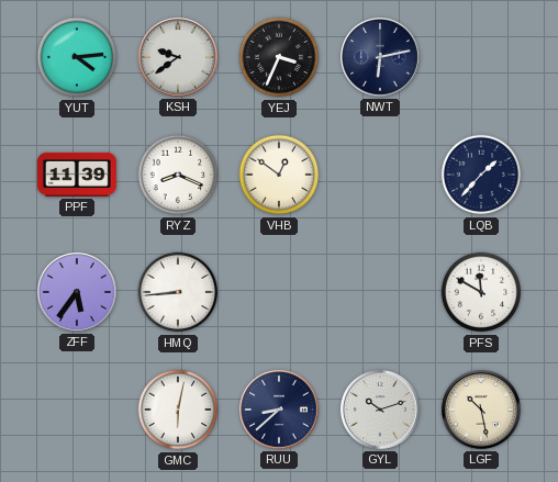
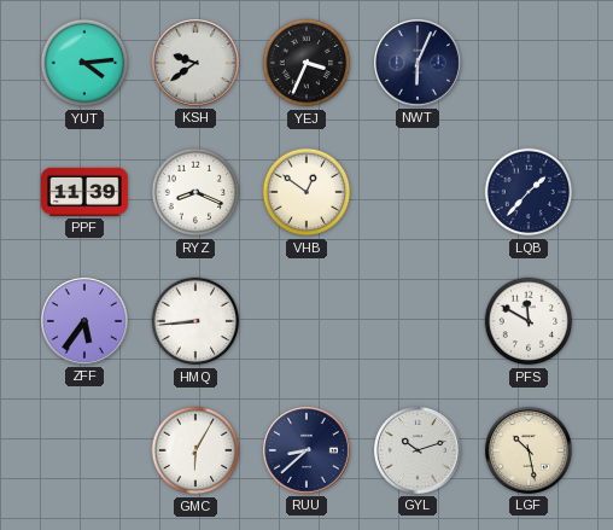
NWT: 6:13 -> 6:04 (418, 63)
GMC: 6:02 -> 6:05 (195, 450)
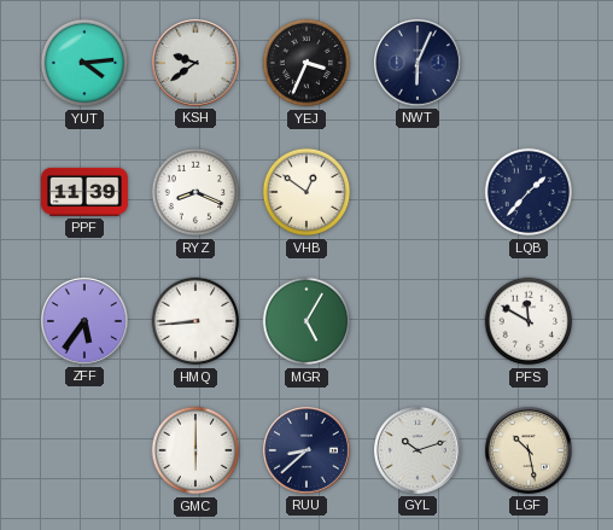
MGR: none -> 5:05 (306, 321)
GMC: 6:05 -> 6:00 (195, 450)
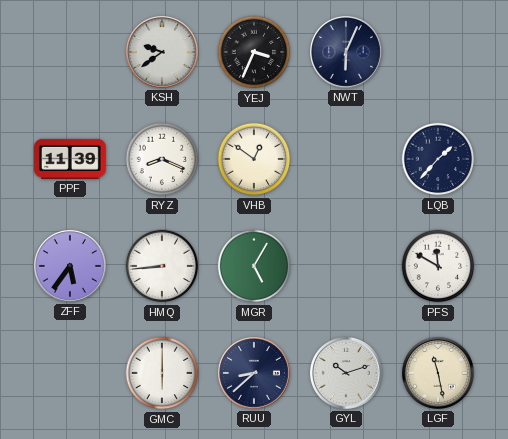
YUT: 4:14 -> none (84, 63)
LGF: 10:28 -> 11:28 (438, 373)
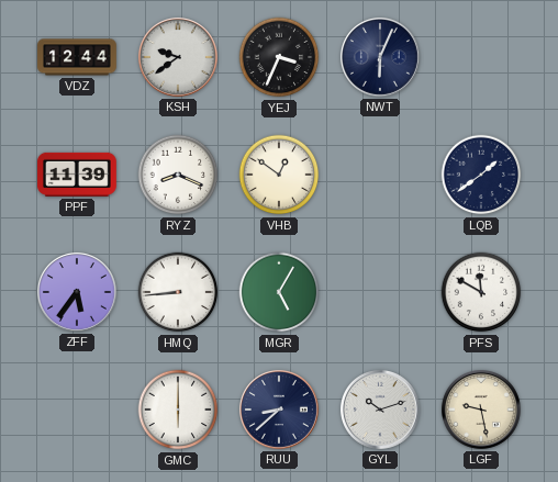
VDZ: none -> 12:44 (77, 57)
LQB: 1:37 -> 1:39 (481, 175)
LGF: 11:28 -> 9:28 (481, 410)
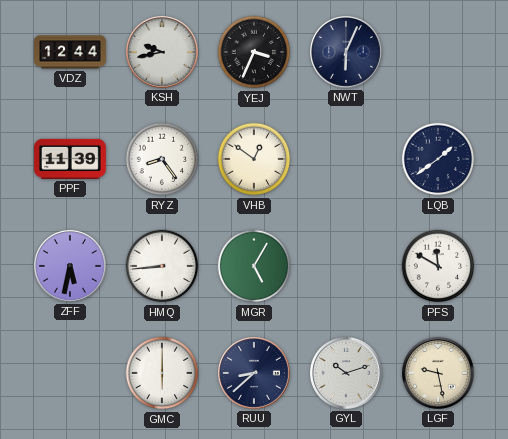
KSH: 9:39 -> 9:43 (162, 52)
RYZ: 8:19 -> 8:24 (162, 159)
ZFF: 5:36 -> 5:32 (70, 266)
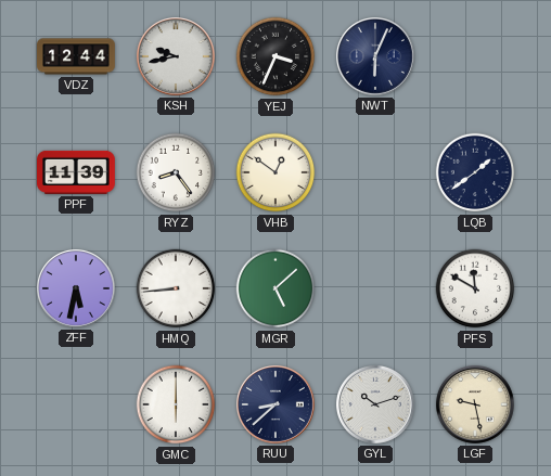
MGR: 5:05 -> 5:08 (275, 288)
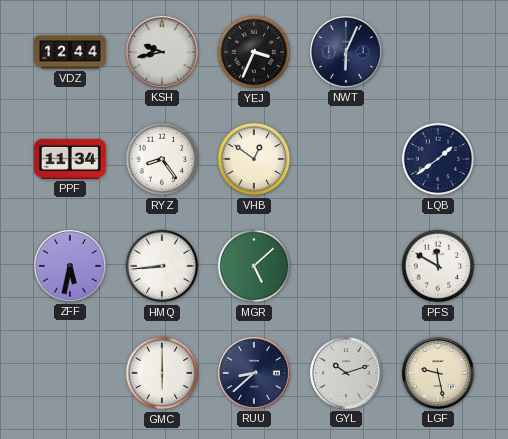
PPF: 11:39 -> 11:34 (71, 159)
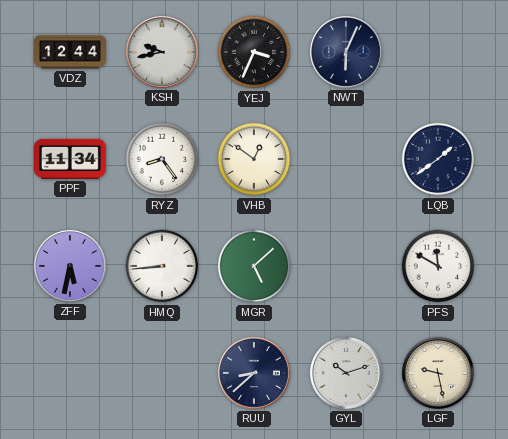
GMC: 6:00 -> none (162, 373)
